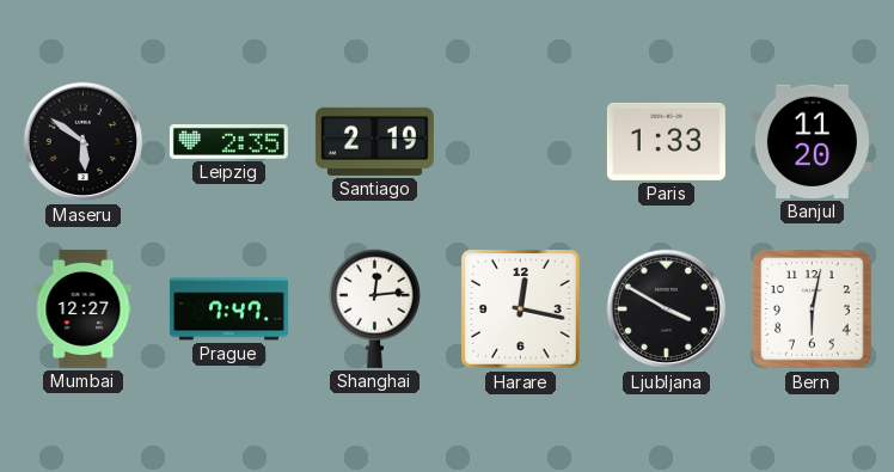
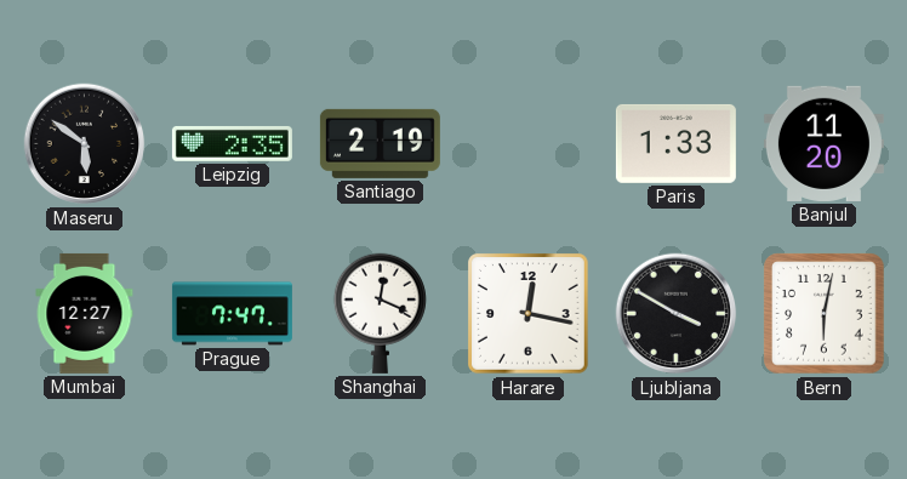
Shanghai: 12:14 -> 12:19 (380, 313)
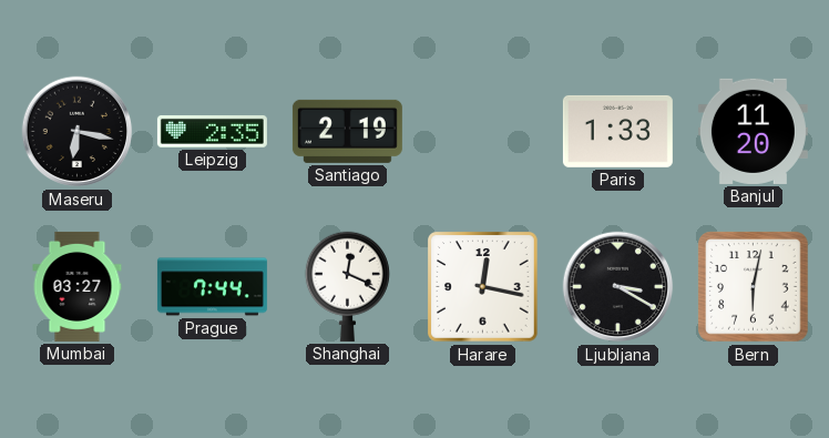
Maseru: 5:51 -> 6:17 (78, 132)
Mumbai: 12:27 -> 03:27 (78, 286)
Prague: 7:47 -> 7:44 (212, 287)
Ljubljana: 3:50 -> 3:20 (618, 287)
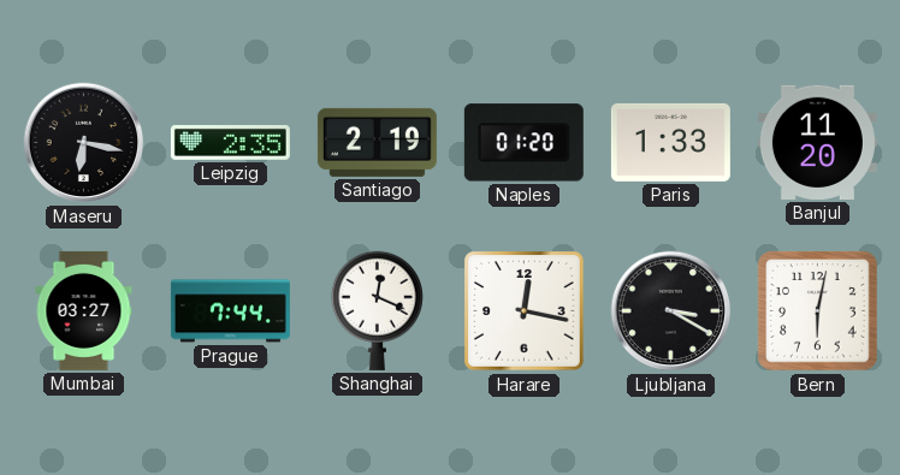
Naples: none -> 01:20 (523, 143)
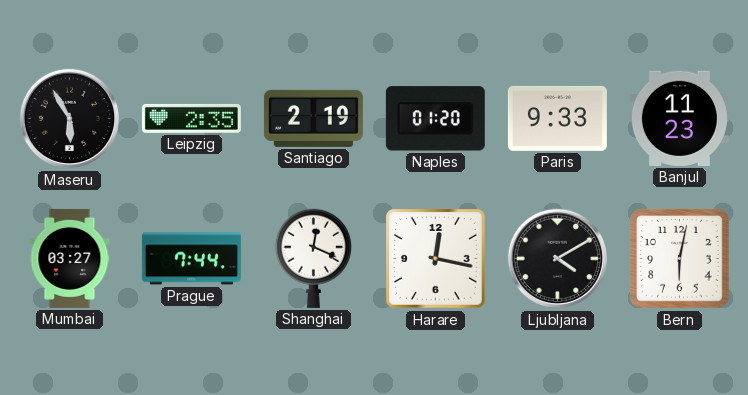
Maseru: 6:17 -> 5:55 (70, 119)
Paris: 1:33 -> 9:33 (557, 118)
Banjul: 11:20 -> 11:23 (679, 118)
Ljubljana: 3:20 -> 4:10 (558, 259)
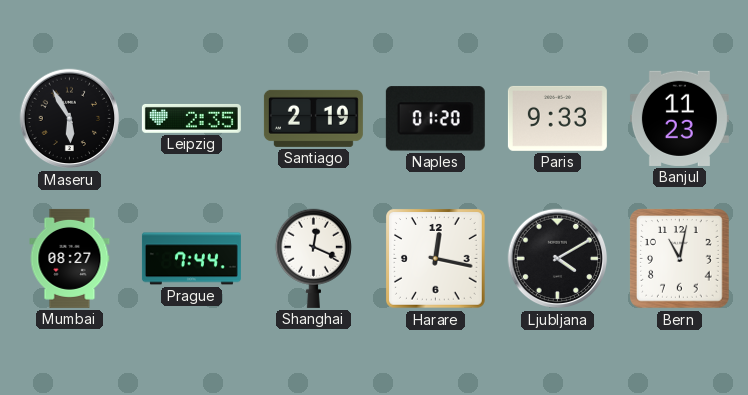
Mumbai: 03:27 -> 08:27 (70, 258)
Bern: 6:02 -> 11:02 (680, 259)
